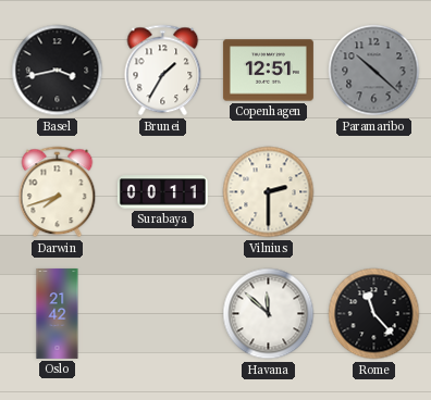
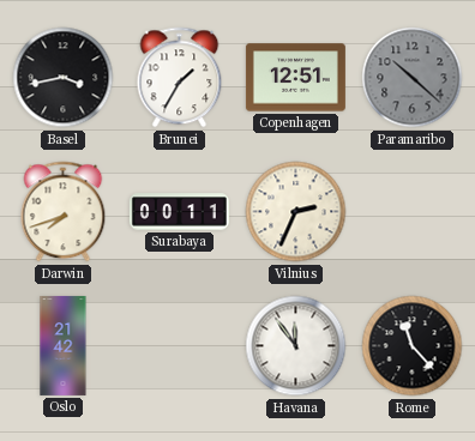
Vilnius: 2:30 -> 2:34 (296, 212)
Havana: 11:52 -> 11:54 (296, 346)
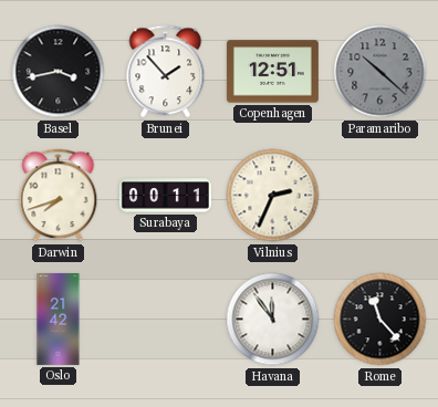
Brunei: 1:35 -> 1:53 (166, 72)
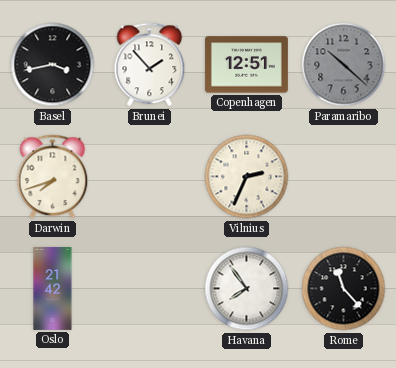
Surabaya: 00:11 -> none (165, 196)
Havana: 11:54 -> 7:54 (247, 289)
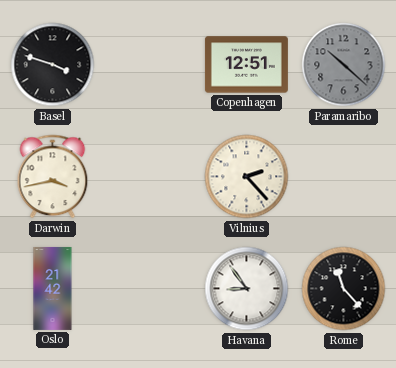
Basel: 3:43 -> 3:48 (53, 65)
Brunei: 1:53 -> none (150, 65)
Darwin: 7:42 -> 3:43 (53, 177)
Vilnius: 2:34 -> 2:23 (247, 177)
Havana: 7:54 -> 8:54 (247, 289)
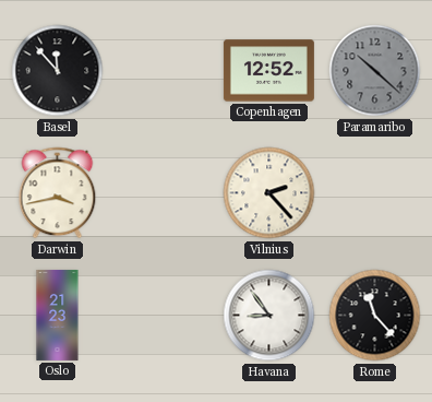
Basel: 3:48 -> 11:53 (58, 71)
Copenhagen: 12:51 -> 12:52 (268, 71)
Oslo: 21:42 -> 21:23 (58, 315)
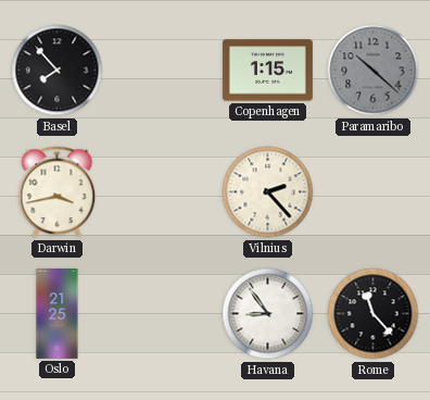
Basel: 11:53 -> 7:53 (58, 71)
Copenhagen: 12:52 -> 1:15 (267, 71)
Oslo: 21:23 -> 21:25 (58, 313)
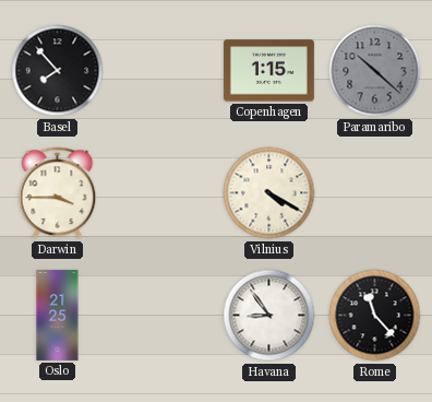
Darwin: 3:43 -> 3:45 (58, 193)
Vilnius: 2:23 -> 4:20 (269, 193)
